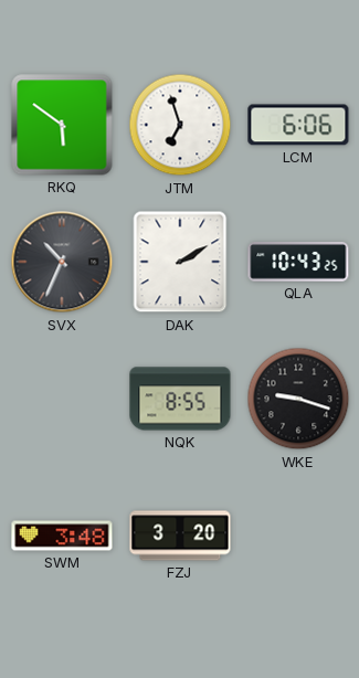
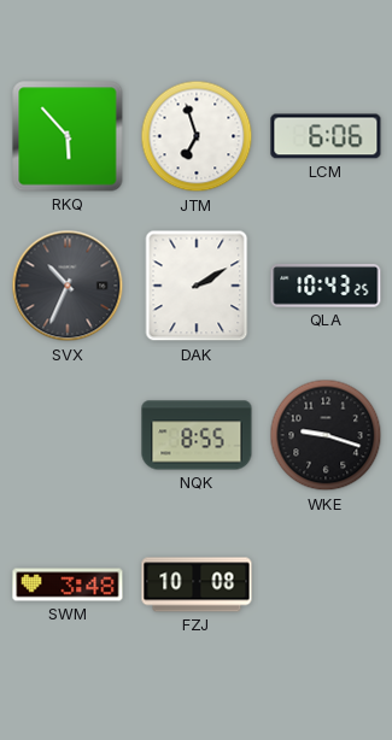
RKQ: 5:51 -> 5:53 (68, 136)
FZJ: 3:20 -> 10:08 (197, 585)
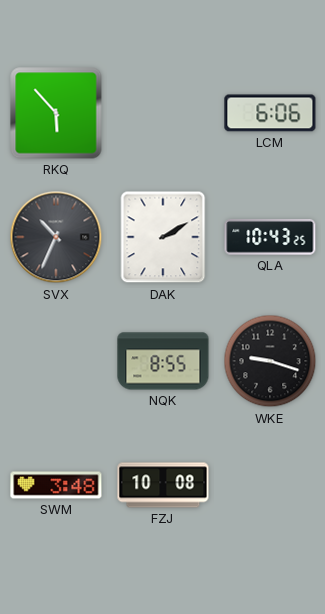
JTM: 6:57 -> none (197, 136)
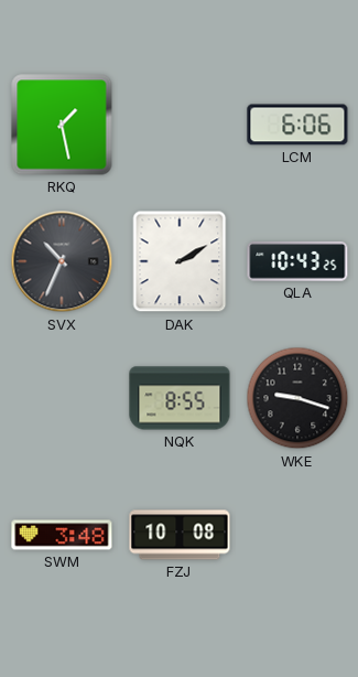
RKQ: 5:53 -> 1:28 (62, 125)
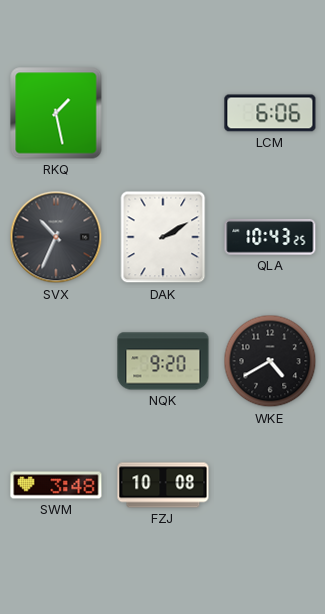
NQK: 8:55 -> 9:20 (163, 361)
WKE: 9:18 -> 4:40 (270, 361)
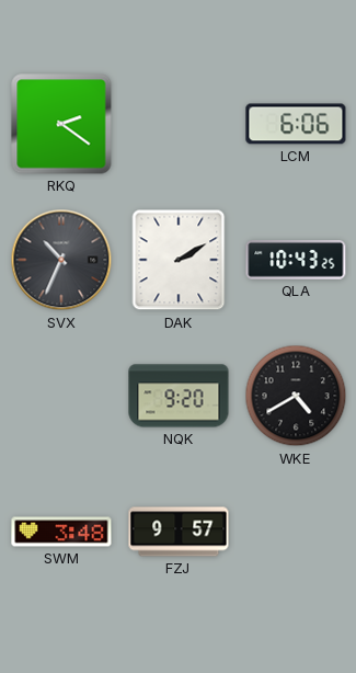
RKQ: 1:28 -> 2:21 (61, 124)
FZJ: 10:08 -> 9:57 (179, 532)
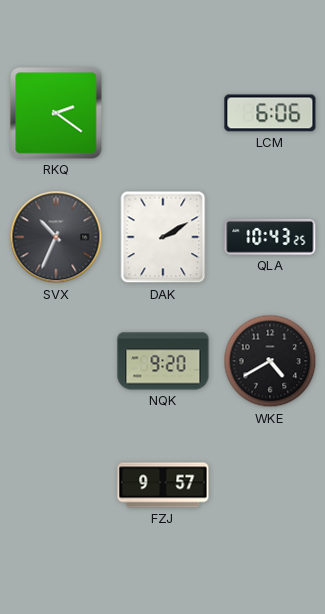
SWM: 3:48 -> none (61, 532)
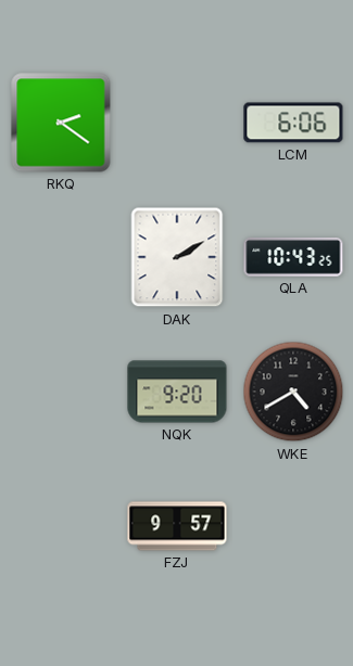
SVX: 10:34 -> none (56, 237)
